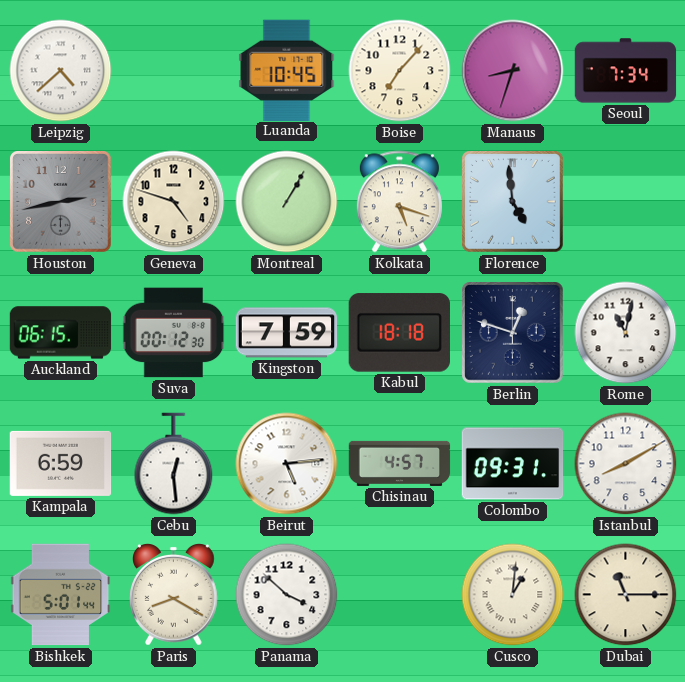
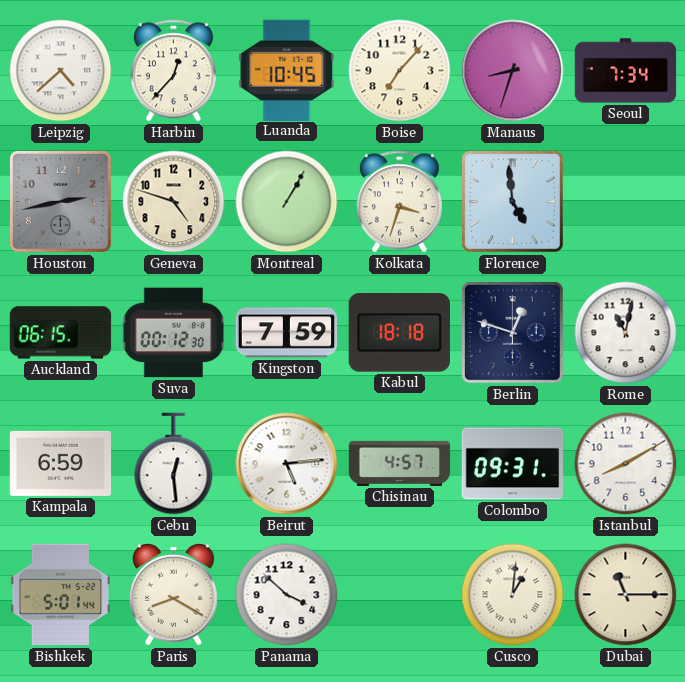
Harbin: none -> 12:37 (173, 71)
Kolkata: 5:18 -> 3:33 (399, 202)
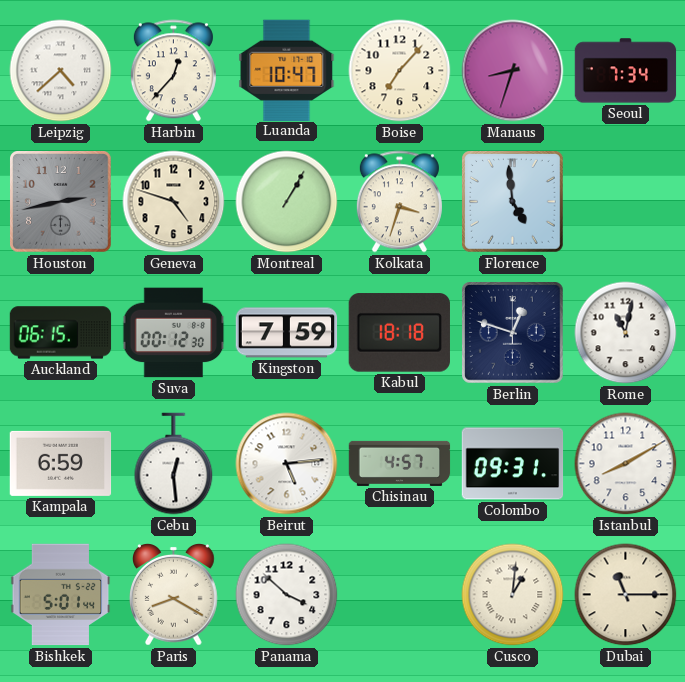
Luanda: 10:45 -> 10:47 (287, 70)
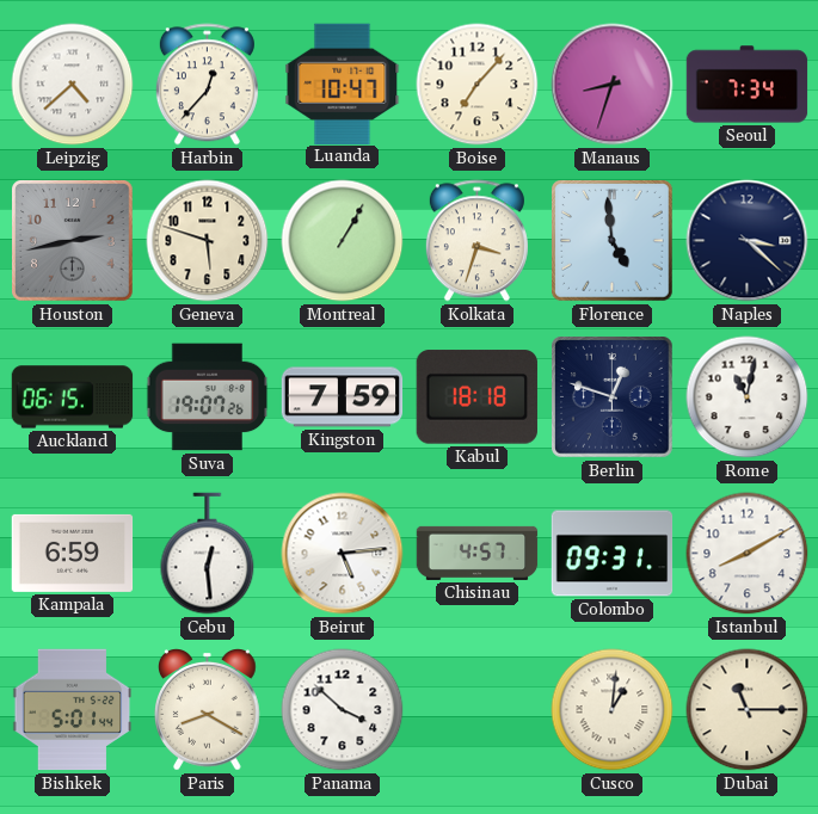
Geneva: 4:48 -> 5:48 (208, 241)
Naples: none -> 3:22 (748, 241)
Suva: 00:12 -> 19:07 (208, 397)
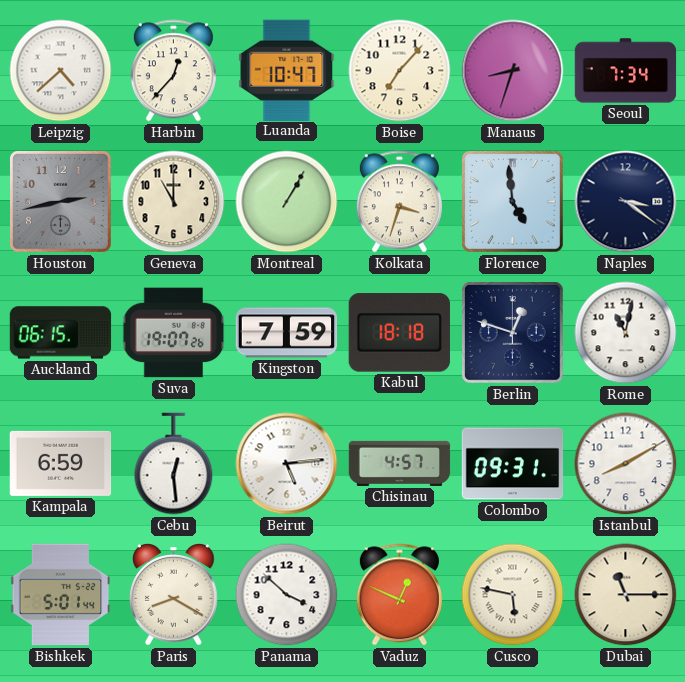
Geneva: 5:48 -> 11:00 (174, 202)
Naples: 3:22 -> 3:21 (626, 202)
Vaduz: none -> 12:49 (399, 595)
Cusco: 1:01 -> 5:47 (513, 595)
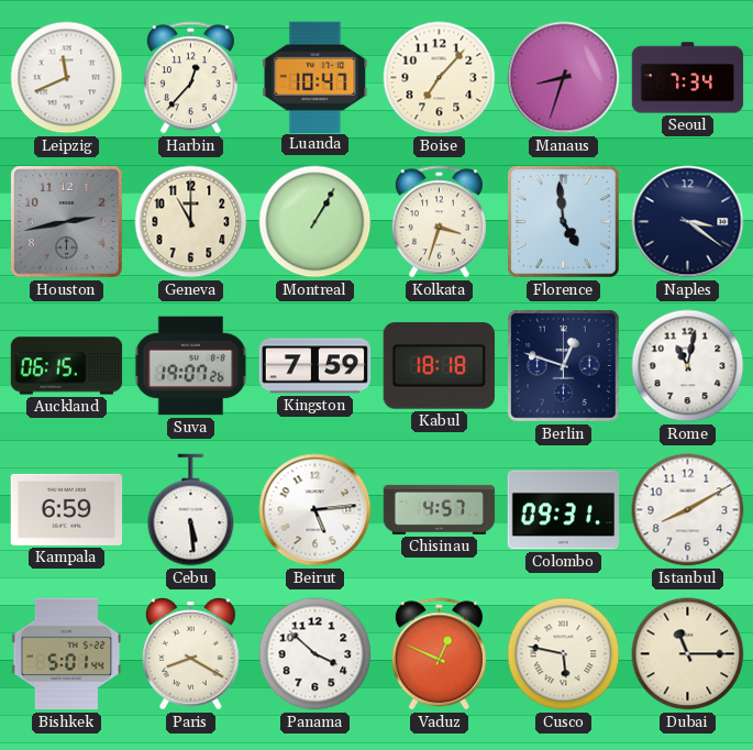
Leipzig: 4:38 -> 11:41 (67, 78)
Cebu: 12:29 -> 5:29 (191, 510)
